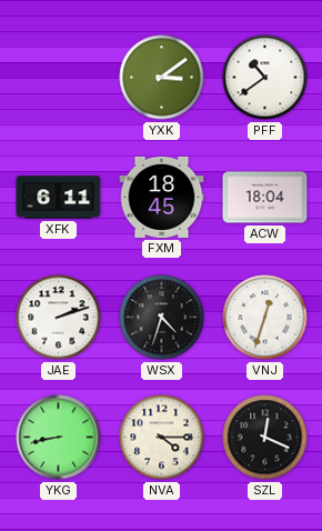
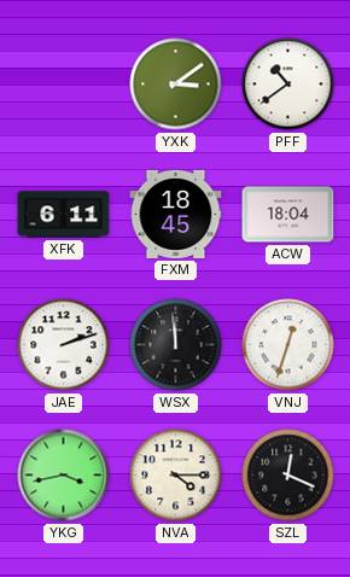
WSX: 4:33 -> 11:59 (176, 345)
YKG: 8:43 -> 3:43 (64, 476)
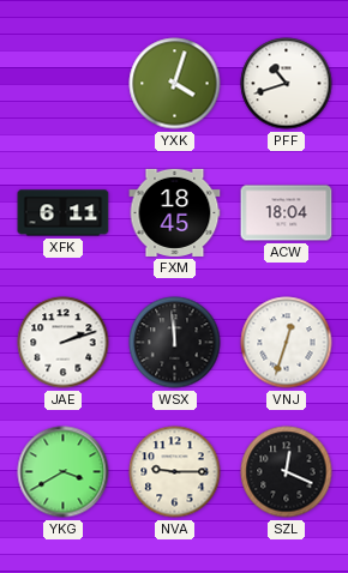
YXK: 3:09 -> 4:03 (175, 84)
PFF: 10:39 -> 10:42 (287, 84)
YKG: 3:43 -> 3:40 (64, 472)
NVA: 4:15 -> 9:15 (175, 472)
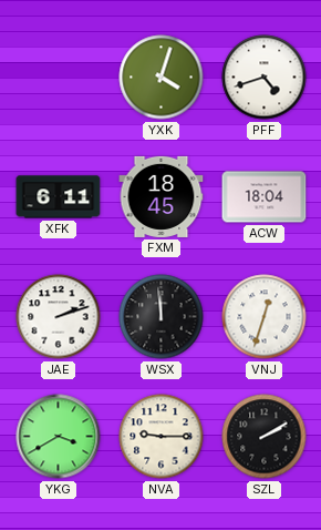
PFF: 10:42 -> 4:42 (265, 78)
SZL: 12:19 -> 2:10 (265, 437)
